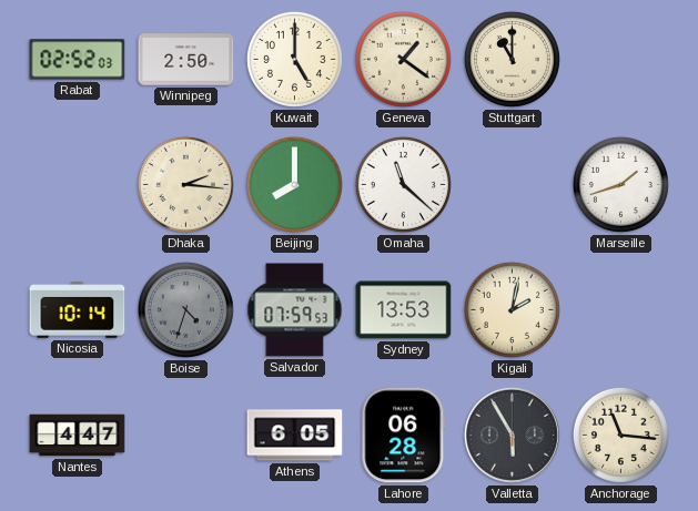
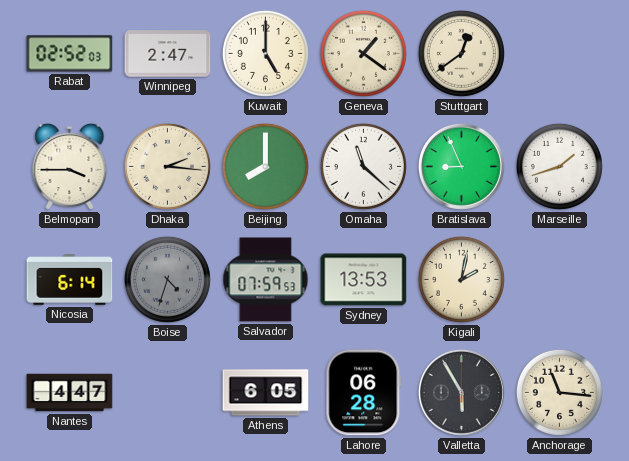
Winnipeg: 2:50 -> 2:47 (168, 54)
Stuttgart: 11:00 -> 12:39 (461, 53)
Belmopan: none -> 3:45 (70, 167)
Bratislava: none -> 8:56 (461, 166)
Nicosia: 10:14 -> 6:14 (70, 280)
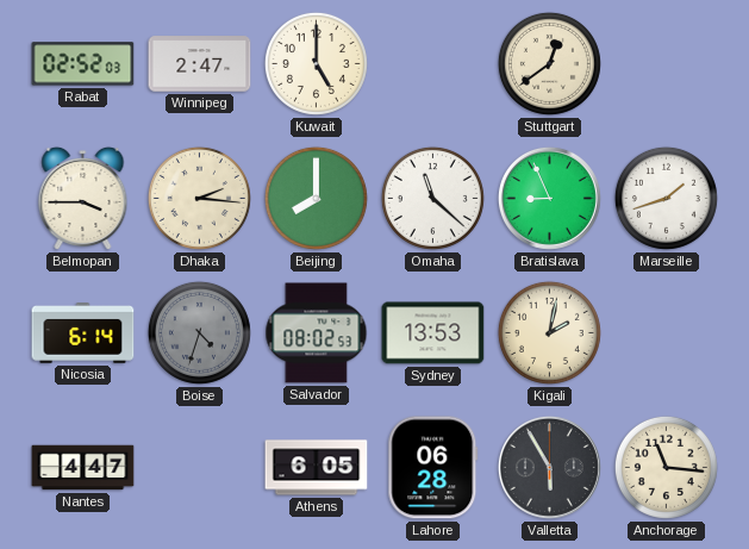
Geneva: 1:21 -> none (363, 53)
Salvador: 07:59 -> 08:02 (317, 333)
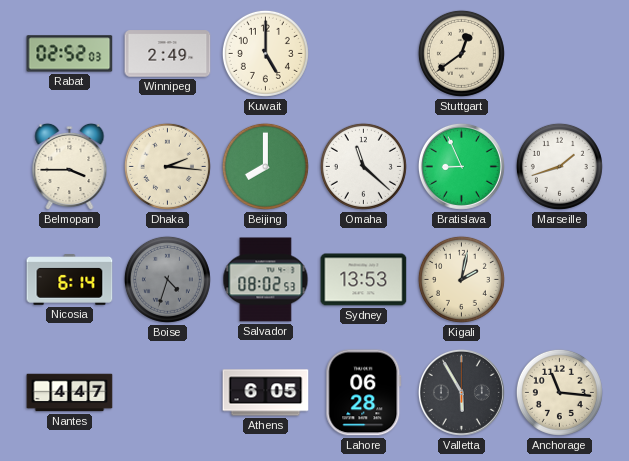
Winnipeg: 2:47 -> 2:49 (168, 54)
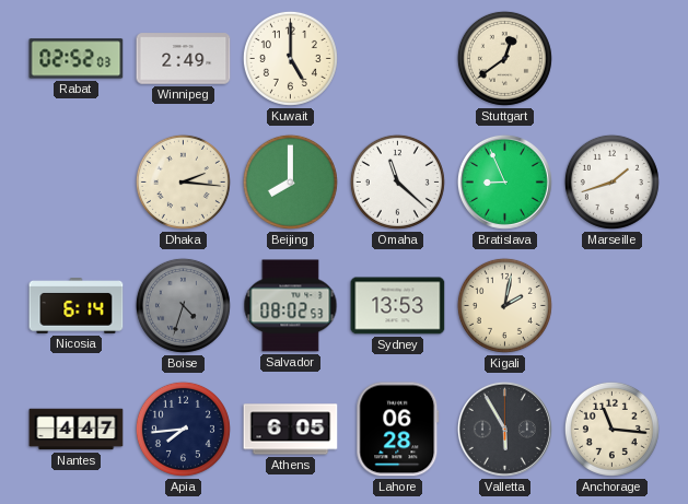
Belmopan: 3:45 -> none (70, 167)
Apia: none -> 7:44 (183, 429)
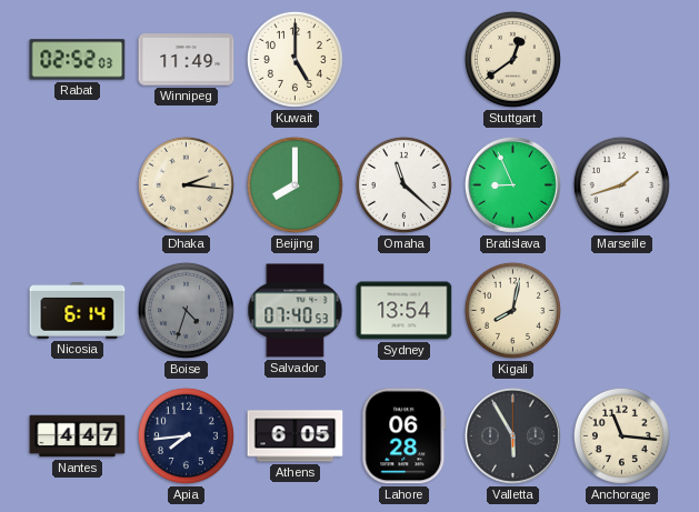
Winnipeg: 2:49 -> 11:49 (187, 60)
Salvador: 08:02 -> 07:40 (296, 311)
Sydney: 13:53 -> 13:54 (405, 311)
Kigali: 2:02 -> 8:02 (512, 310)
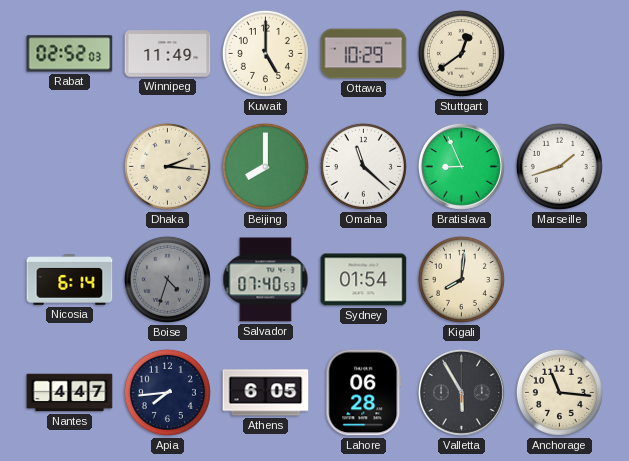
Ottawa: none -> 10:29 (364, 54)
Sydney: 13:54 -> 01:54 (364, 280)
Kigali: 8:02 -> 8:01 (461, 279)
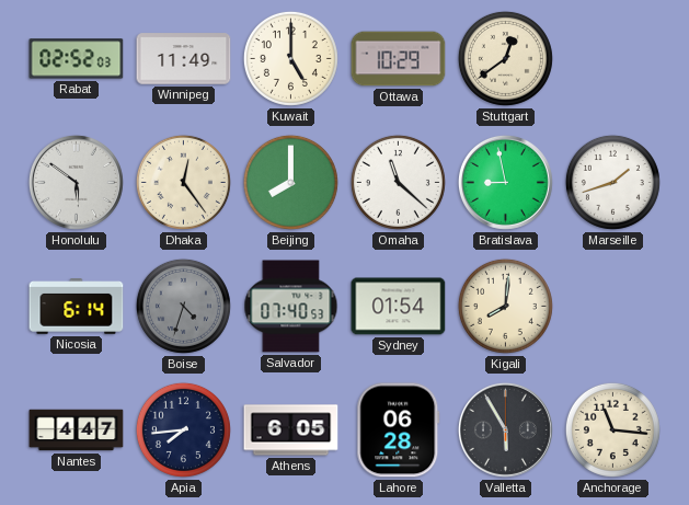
Honolulu: none -> 5:51 (76, 182)
Dhaka: 2:16 -> 12:24 (183, 182)
Bratislava: 8:56 -> 8:58 (505, 182)
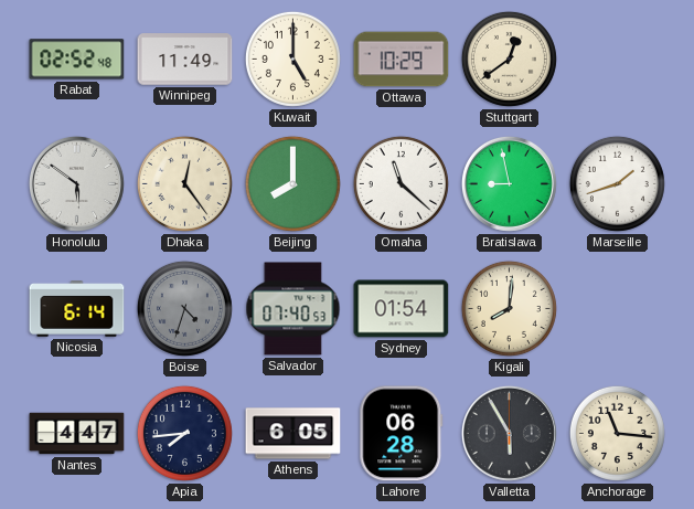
Rabat: 02:52:03 -> 02:52:48 (77, 60)
